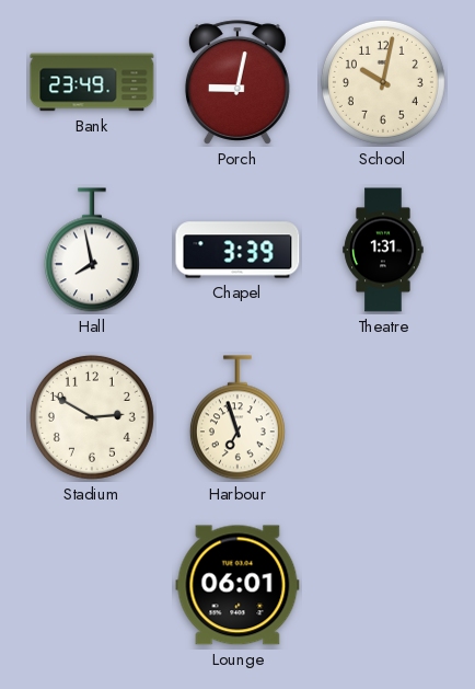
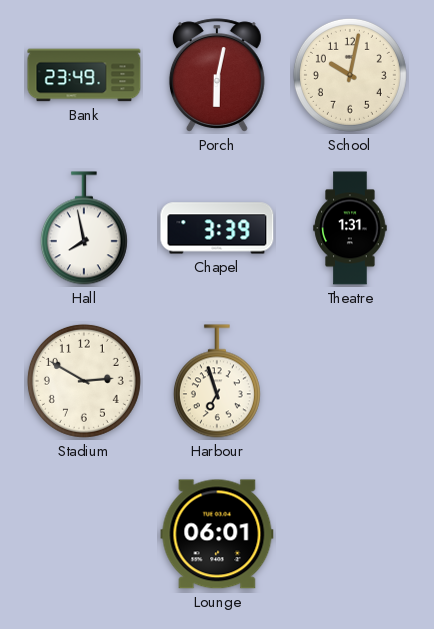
Porch: 9:02 -> 6:02 (217, 75)
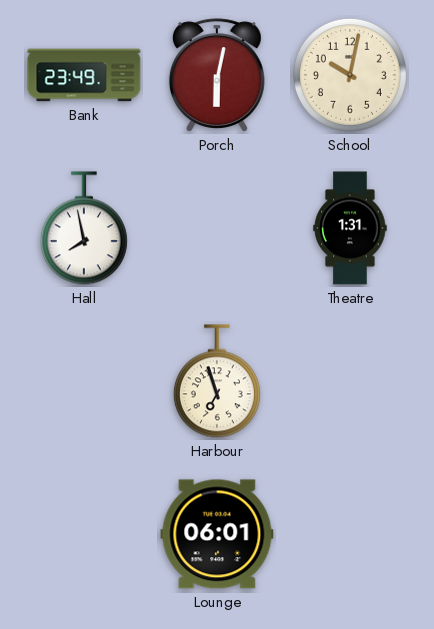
Chapel: 3:39 -> none (217, 228)
Stadium: 2:50 -> none (84, 381)
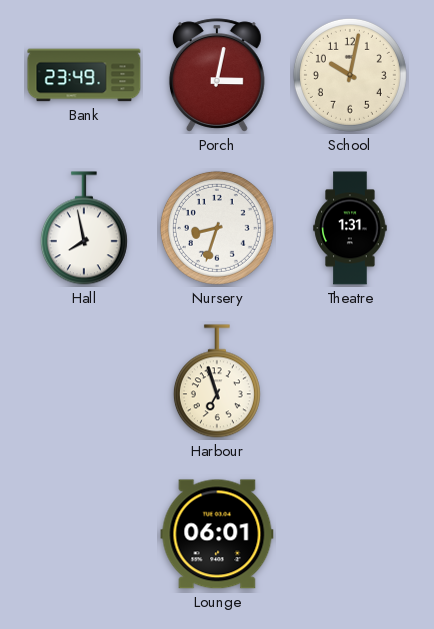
Porch: 6:02 -> 3:02 (217, 75)
Nursery: none -> 8:33 (217, 228)
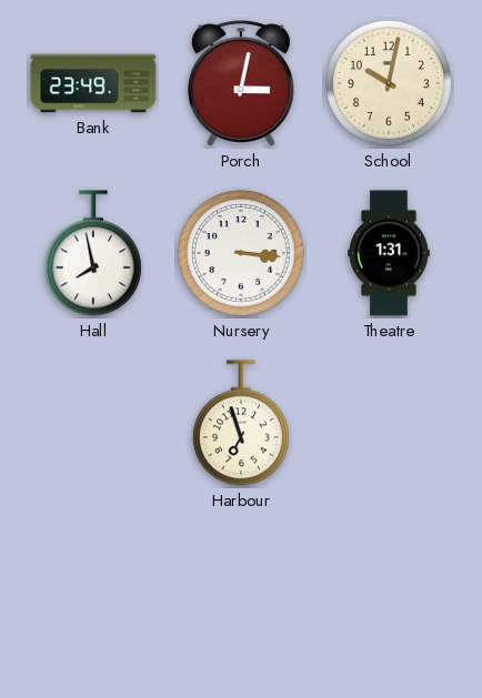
Nursery: 8:33 -> 3:16 (241, 253)
Lounge: 06:01 -> none (217, 534)
